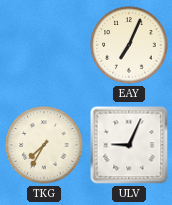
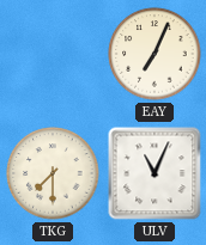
TKG: 7:35 -> 7:30 (53, 173)
ULV: 9:04 -> 11:04 (154, 173)
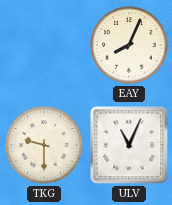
EAY: 7:04 -> 8:04 (129, 45)
TKG: 7:30 -> 9:30 (44, 145)
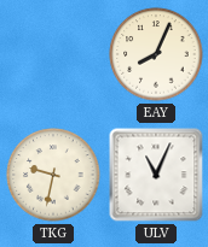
TKG: 9:30 -> 9:32 (53, 175)
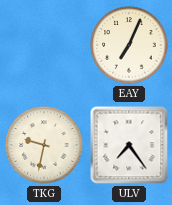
EAY: 8:04 -> 7:04 (129, 45)
ULV: 11:04 -> 7:24 (129, 145)
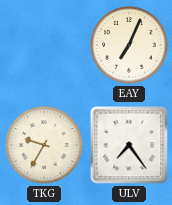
TKG: 9:32 -> 9:35 (44, 145)
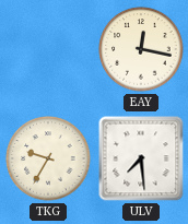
EAY: 7:04 -> 12:17 (141, 49)
ULV: 7:24 -> 7:29 (141, 158)
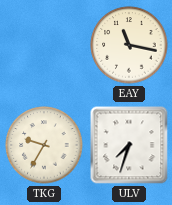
EAY: 12:17 -> 11:17 (129, 45)
ULV: 7:29 -> 7:33 (129, 145)
